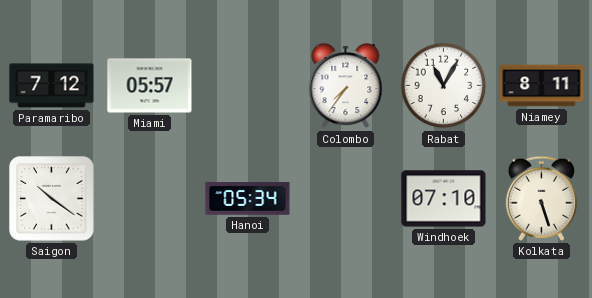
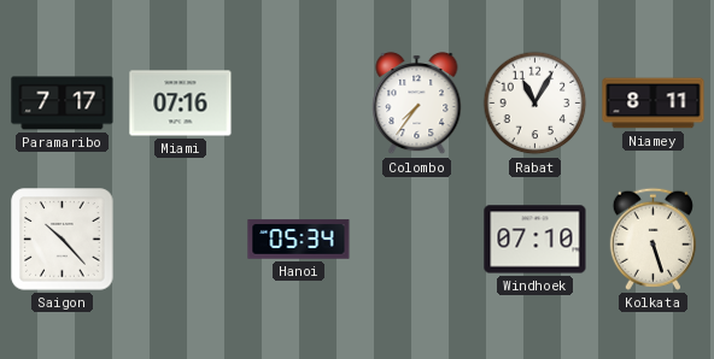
Paramaribo: 7:12 -> 7:17 (63, 104)
Miami: 05:57 -> 07:16 (181, 104)
Saigon: 10:21 -> 10:23 (63, 240)
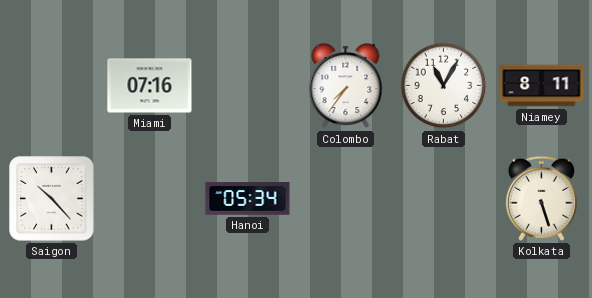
Paramaribo: 7:17 -> none (63, 104)
Windhoek: 07:10 -> none (535, 240)
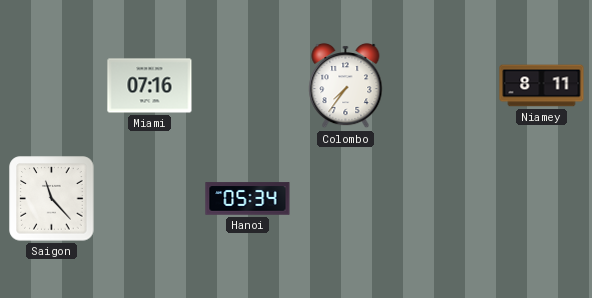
Rabat: 11:05 -> none (444, 86)
Saigon: 10:23 -> 11:23 (52, 199)
Kolkata: 5:27 -> none (541, 198)
